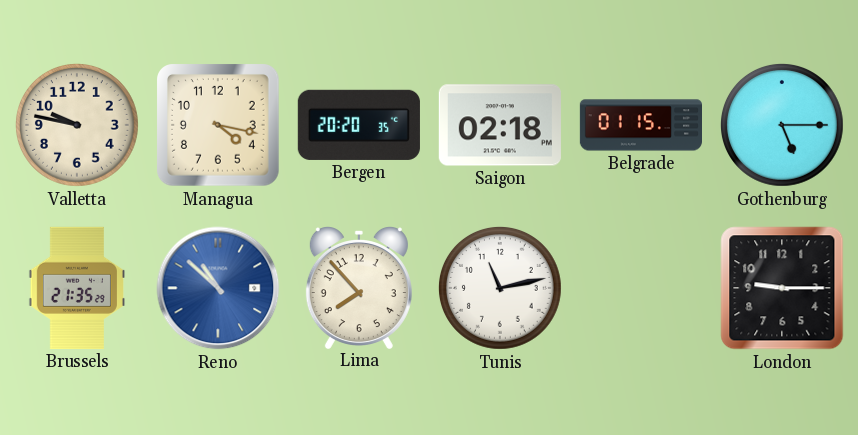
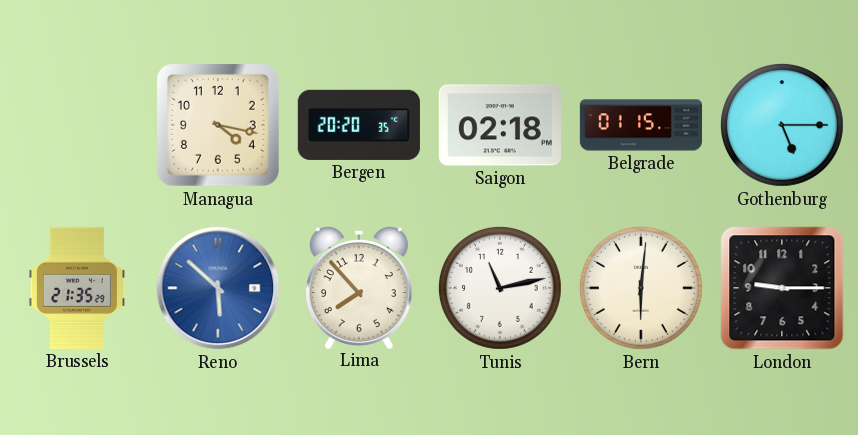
Valletta: 9:47 -> none (77, 125)
Reno: 10:52 -> 5:52 (218, 288)
Bern: none -> 6:01 (641, 288)
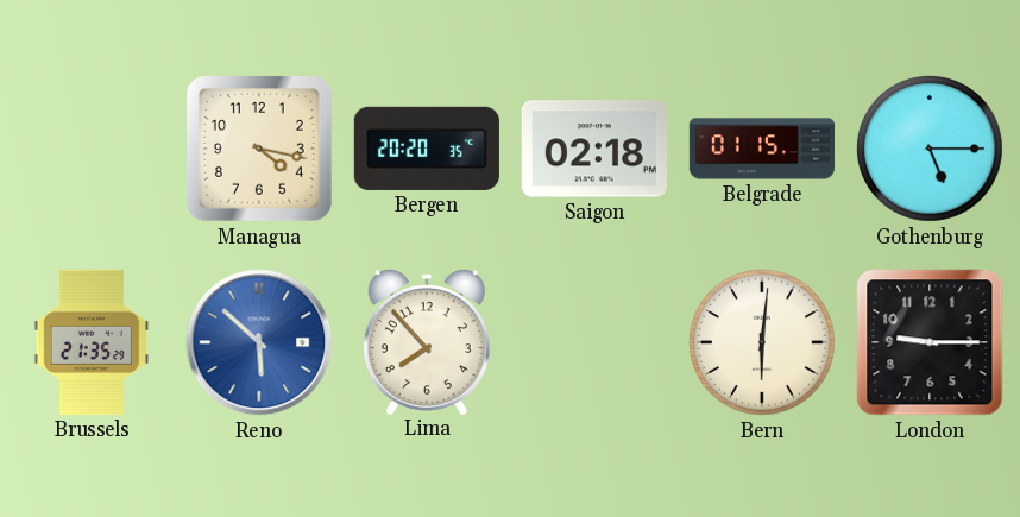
Tunis: 11:13 -> none (500, 288)
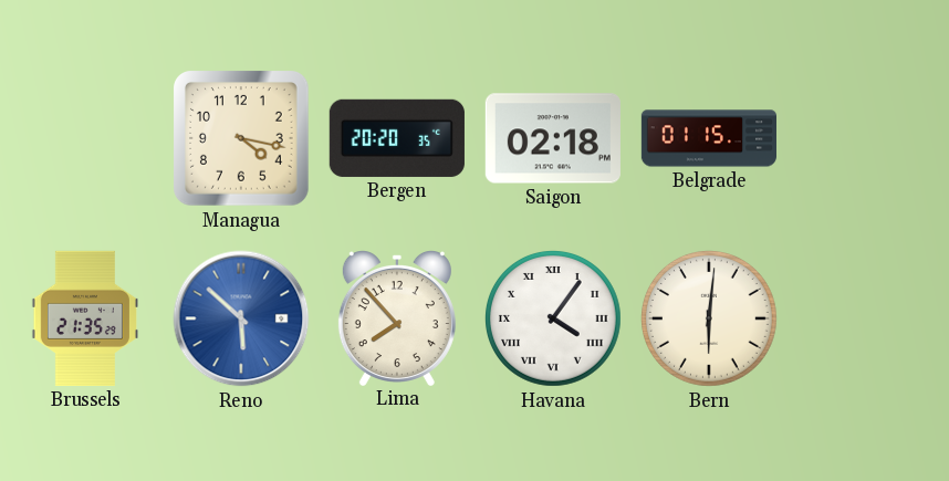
Gothenburg: 5:15 -> none (930, 149)
Havana: none -> 4:06 (553, 318)
London: 9:15 -> none (930, 342)
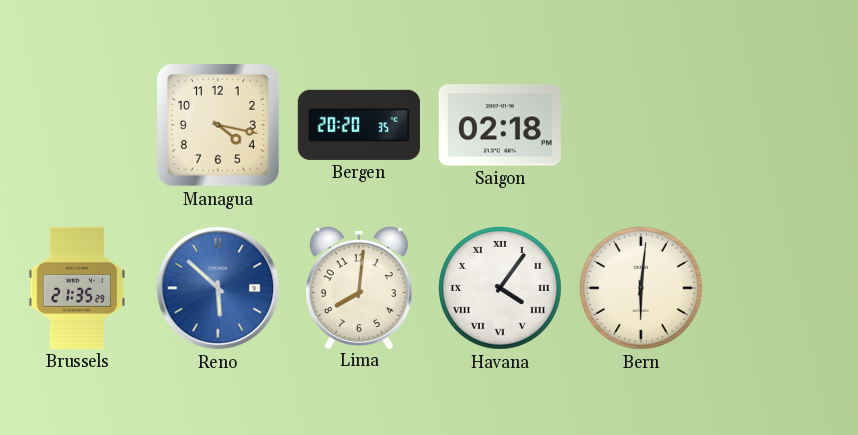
Belgrade: 01:15 -> none (708, 138)
Lima: 7:53 -> 8:01 (359, 288)
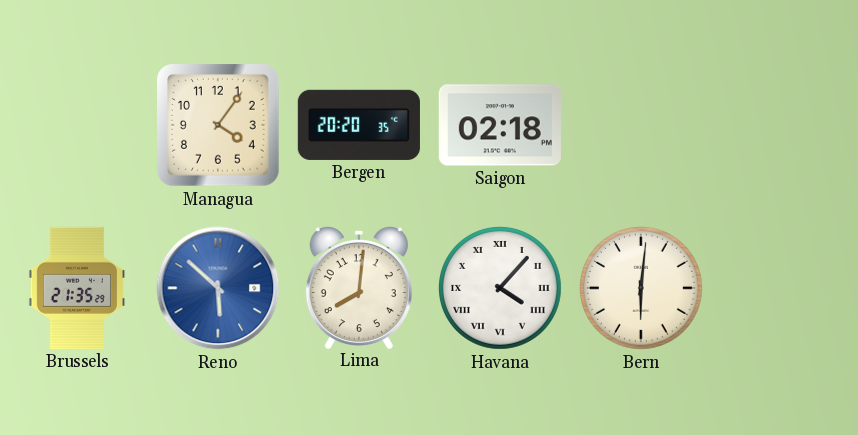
Managua: 4:17 -> 4:06 (219, 126)
Havana: 4:06 -> 4:07 (500, 288)
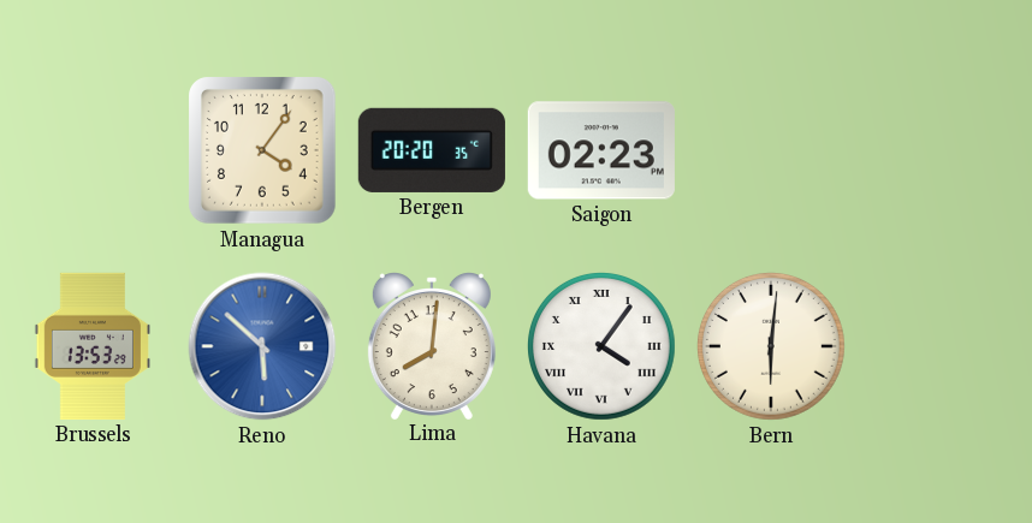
Saigon: 02:18 -> 02:23 (601, 150)
Brussels: 21:35 -> 13:53 (93, 346)
Havana: 4:07 -> 4:06 (601, 346)
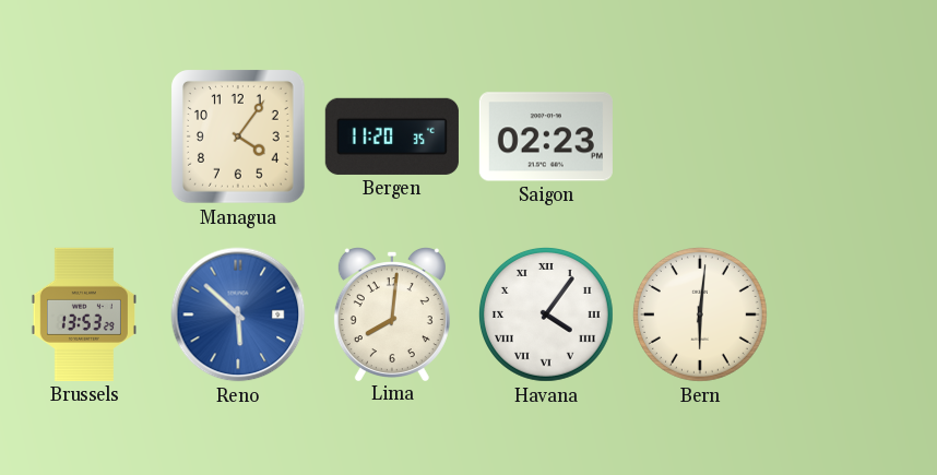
Bergen: 20:20 -> 11:20 (392, 136)
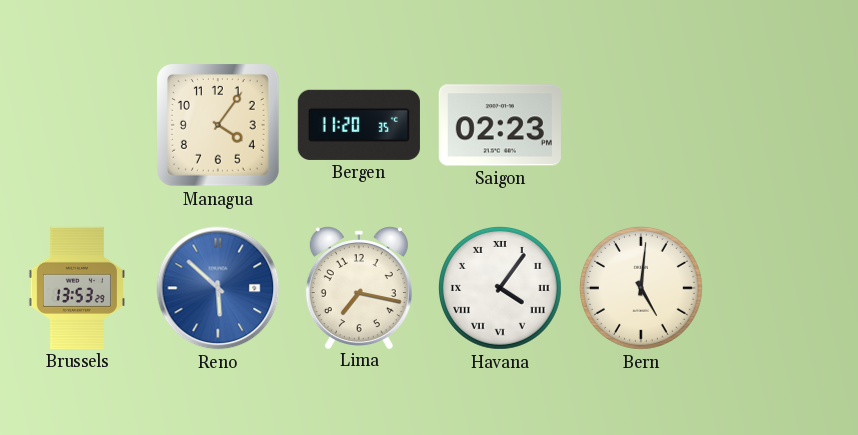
Lima: 8:01 -> 7:17 (359, 288)
Bern: 6:01 -> 5:01 (641, 288)
